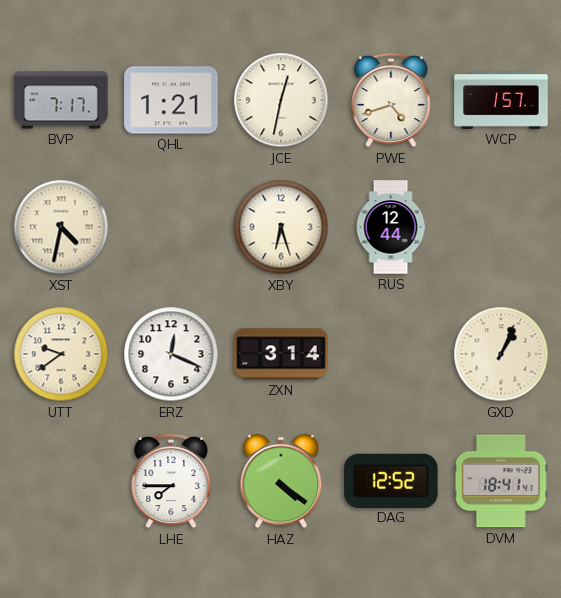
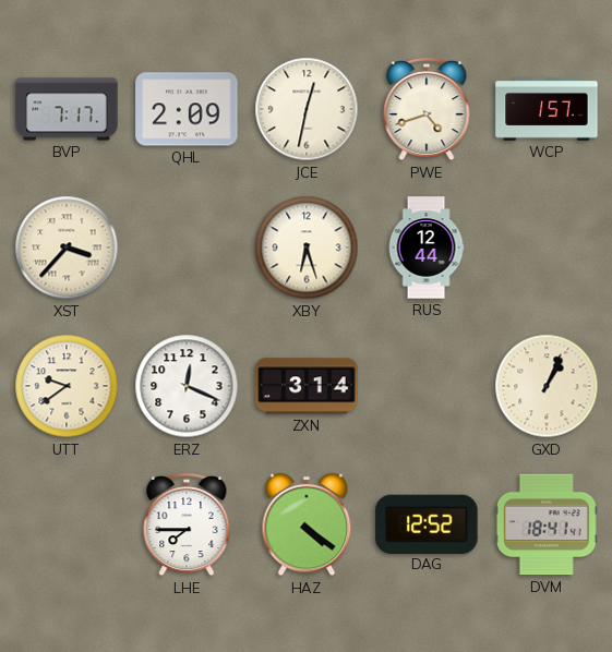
QHL: 1:21 -> 2:09 (187, 109)
XST: 4:32 -> 3:37 (67, 247)
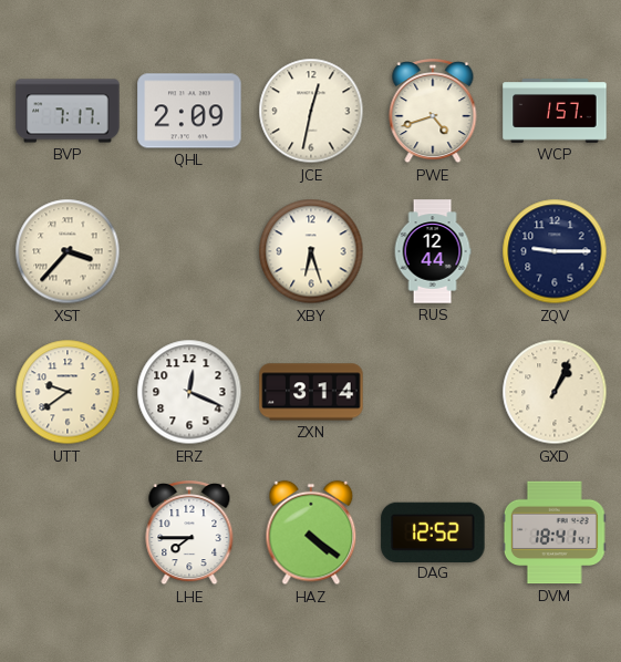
ZQV: none -> 9:15 (555, 251)
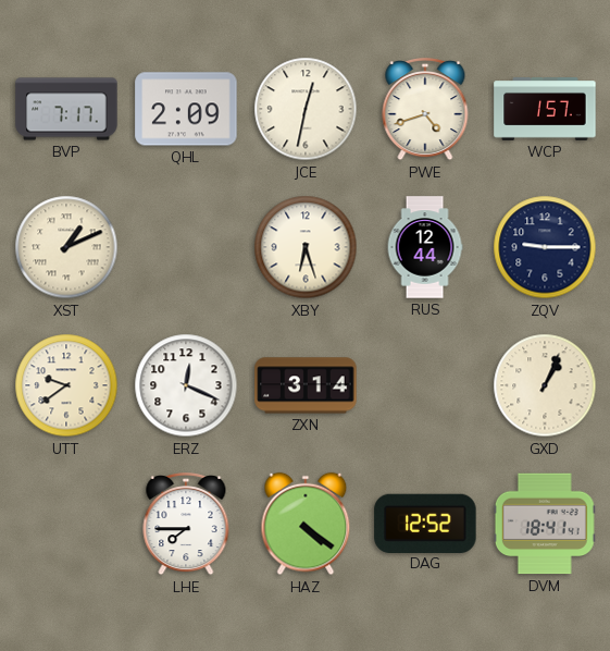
XST: 3:37 -> 1:11 (66, 247)
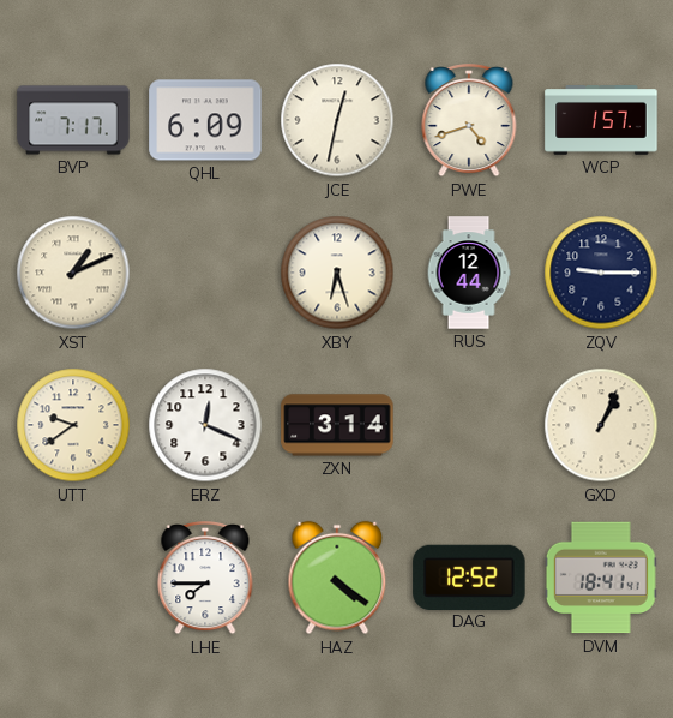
QHL: 2:09 -> 6:09 (205, 120)
